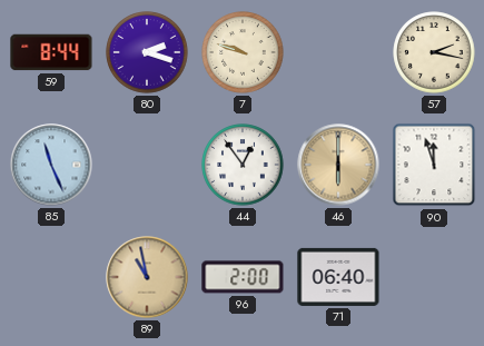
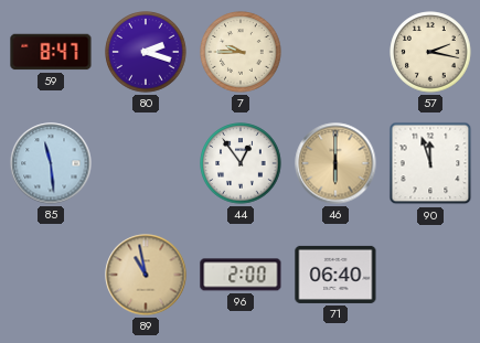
59: 8:44 -> 8:47 (51, 52)
7: 9:48 -> 9:45 (241, 52)
85: 11:26 -> 11:29 (51, 163)
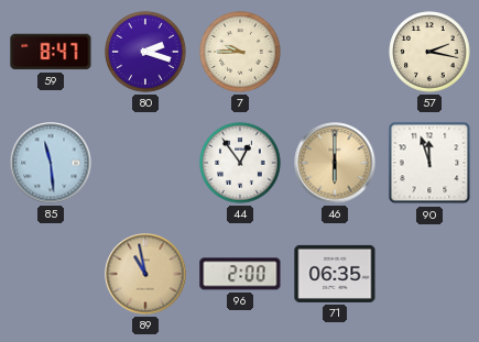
71: 06:40 -> 06:35 (335, 274)
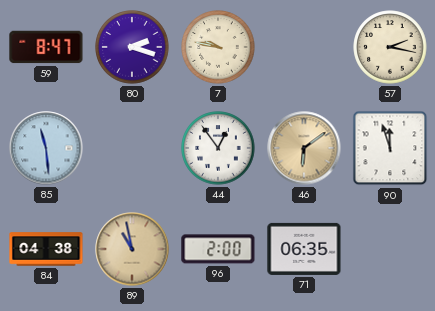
7: 9:45 -> 9:47 (218, 47)
46: 6:00 -> 6:09 (304, 148)
84: none -> 04:38 (46, 249)
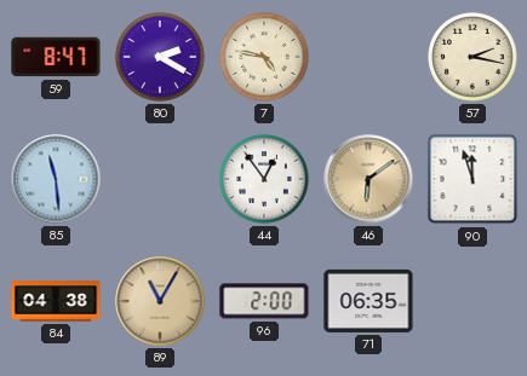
80: 2:18 -> 2:20 (160, 57)
7: 9:47 -> 4:47 (264, 57)
89: 10:58 -> 11:05 (160, 301)
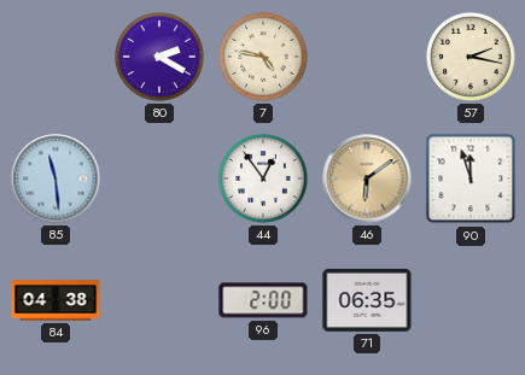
59: 8:47 -> none (56, 57)
89: 11:05 -> none (160, 301)
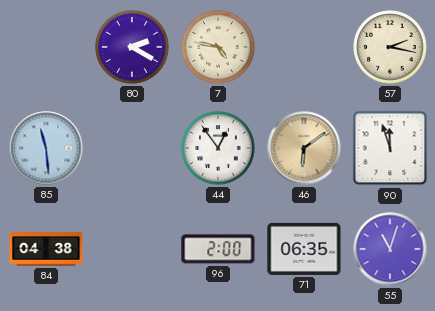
55: none -> 11:03 (390, 249)
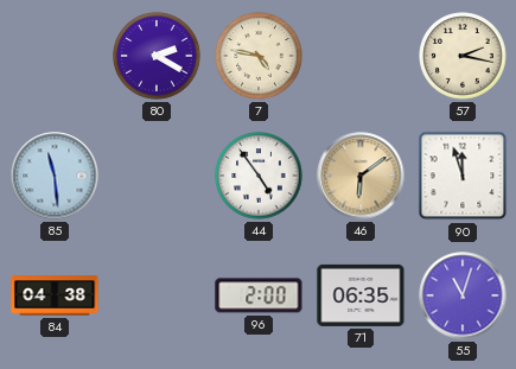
44: 12:54 -> 4:54 (259, 176)
